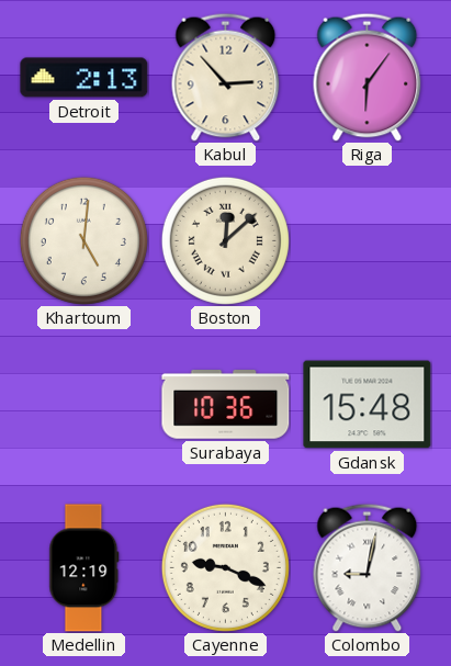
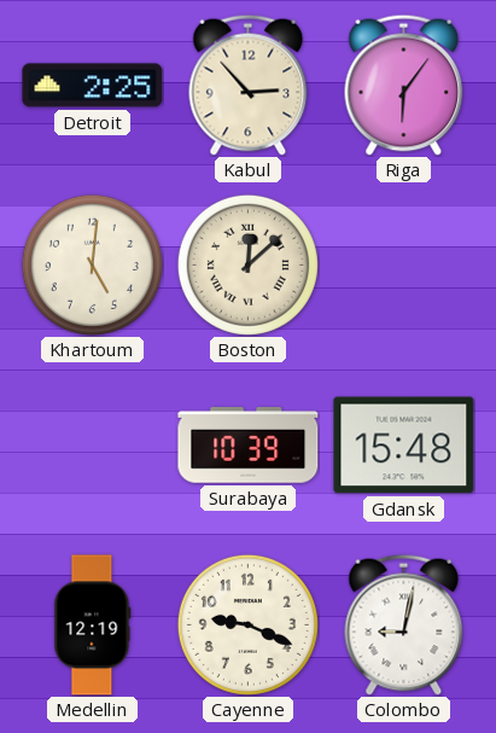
Detroit: 2:13 -> 2:25 (93, 86)
Surabaya: 10:36 -> 10:39 (249, 446)
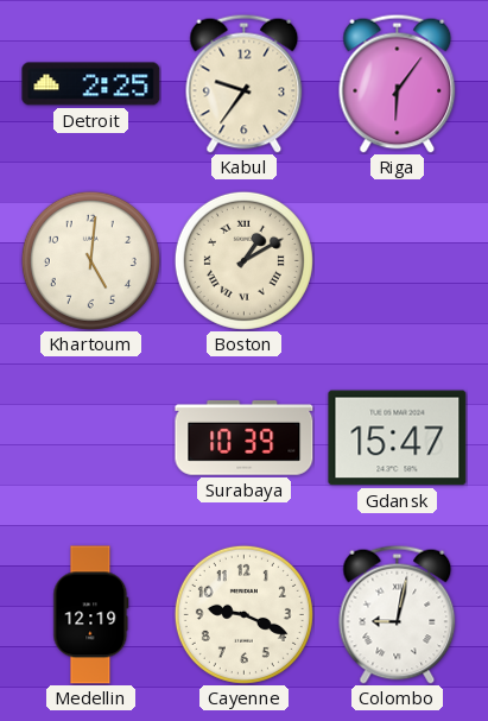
Kabul: 2:53 -> 9:36 (245, 83)
Boston: 12:08 -> 1:10 (243, 260)
Gdansk: 15:48 -> 15:47 (398, 438)
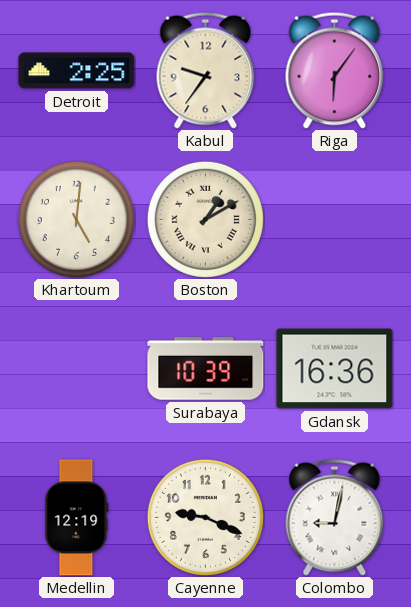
Gdansk: 15:47 -> 16:36 (335, 369)
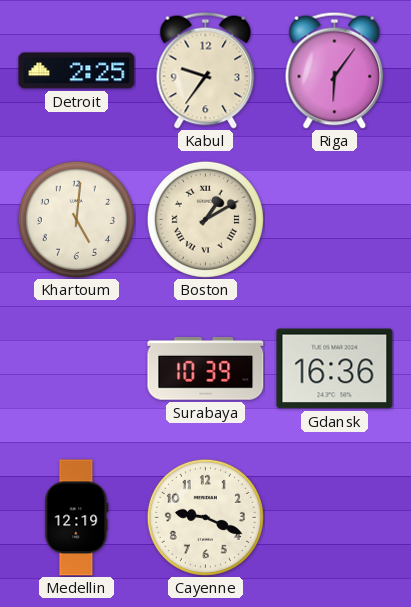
Colombo: 9:02 -> none (335, 517)
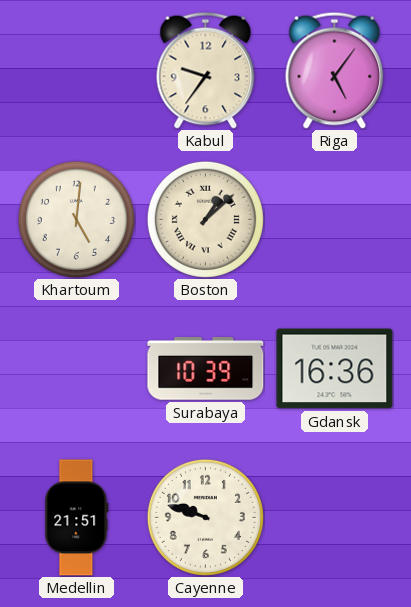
Detroit: 2:25 -> none (77, 71)
Riga: 6:06 -> 5:06 (335, 70)
Boston: 1:10 -> 1:08 (205, 219)
Medellin: 12:19 -> 21:51 (77, 518)
Cayenne: 9:19 -> 9:48 (205, 517)
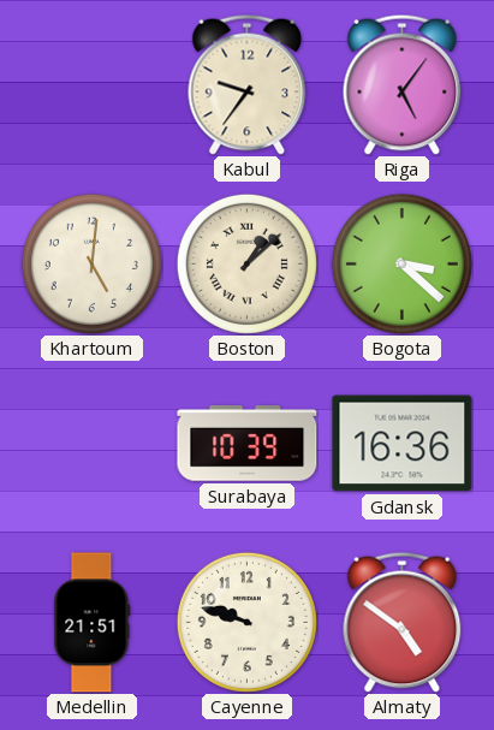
Bogota: none -> 3:22 (401, 263)
Almaty: none -> 4:51 (403, 622)
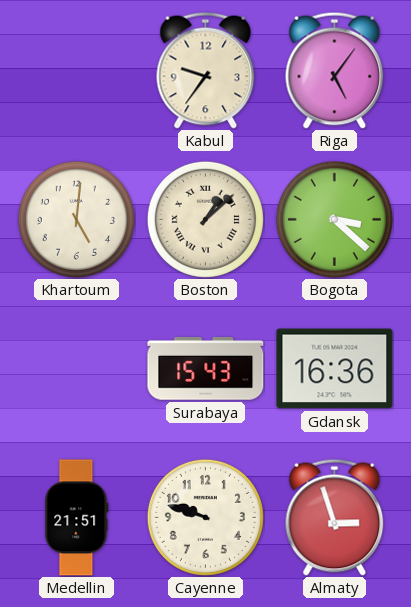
Surabaya: 10:39 -> 15:43 (206, 369)
Almaty: 4:51 -> 2:57 (335, 517)
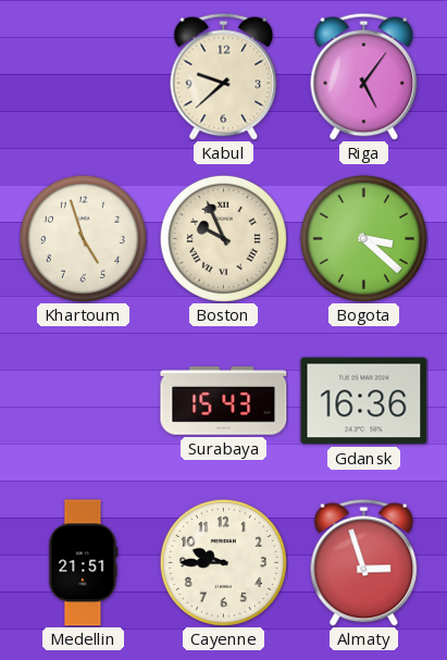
Kabul: 9:36 -> 9:38 (224, 76)
Khartoum: 5:01 -> 4:57 (83, 238)
Boston: 1:08 -> 9:56 (223, 238)
Cayenne: 9:48 -> 9:45 (223, 562)
